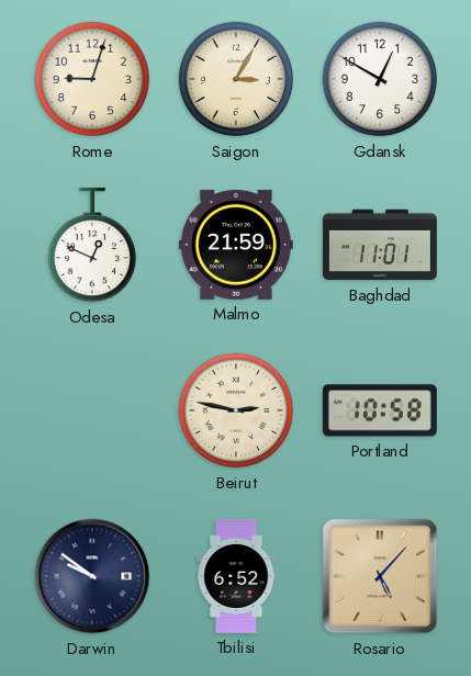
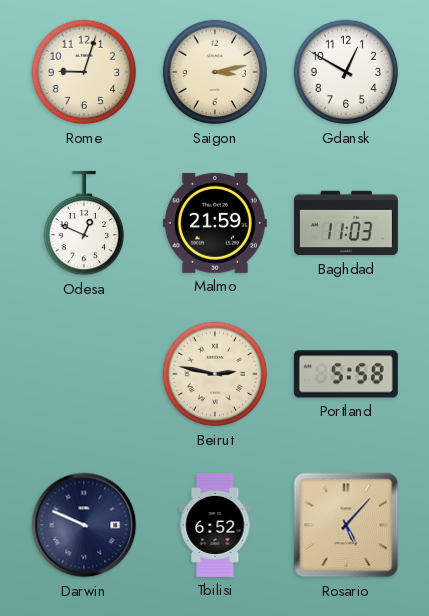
Saigon: 3:05 -> 3:13 (215, 72)
Baghdad: 11:01 -> 11:03 (346, 223)
Portland: 10:58 -> 5:58 (346, 374)
Darwin: 9:51 -> 9:49 (84, 525)
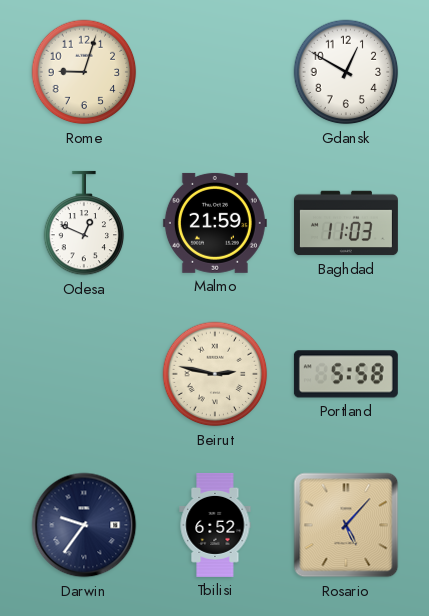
Saigon: 3:13 -> none (215, 72)
Darwin: 9:49 -> 9:36 (84, 525)
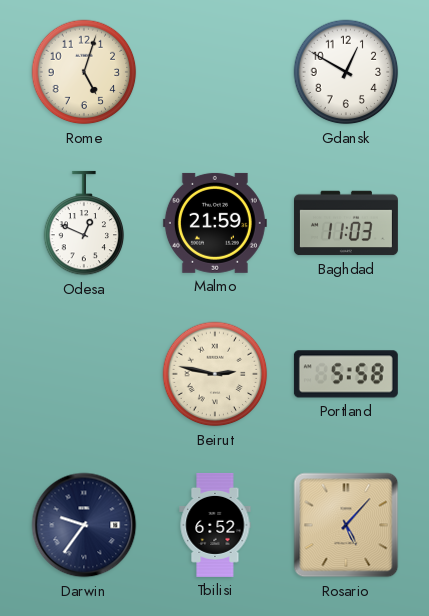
Rome: 9:03 -> 5:03 (84, 72)
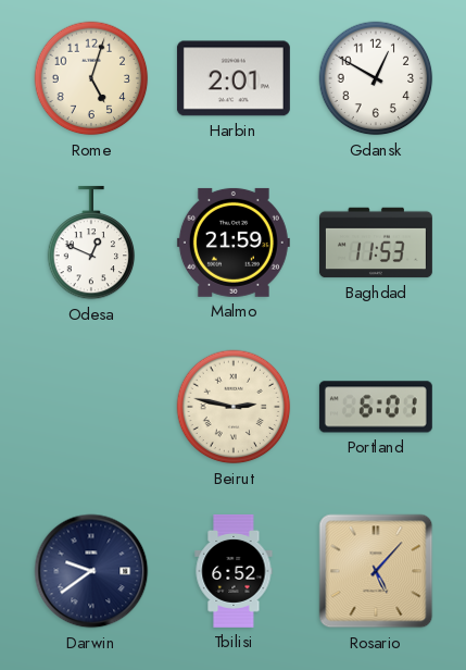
Harbin: none -> 2:01 (234, 78)
Baghdad: 11:03 -> 11:53 (376, 243)
Portland: 5:58 -> 6:01 (376, 407)
Darwin: 9:36 -> 9:39 (91, 571)
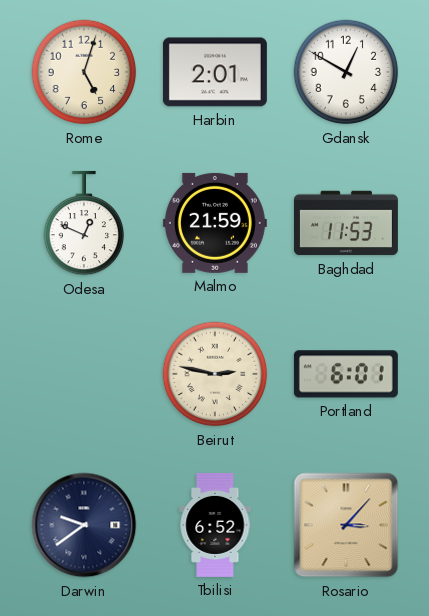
Rosario: 5:07 -> 3:07 (346, 525)
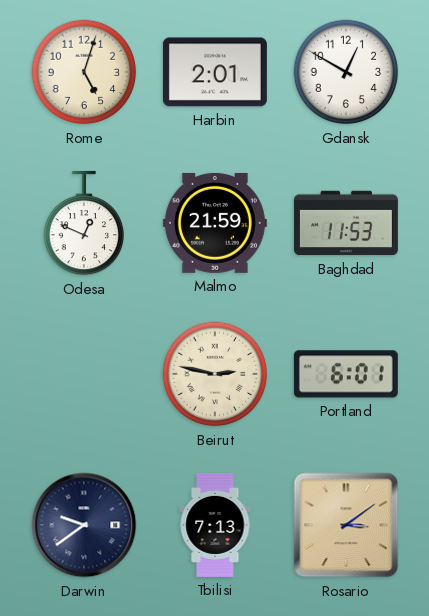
Tbilisi: 6:52 -> 7:13 (215, 525)
Rosario: 3:07 -> 3:09 (346, 525)
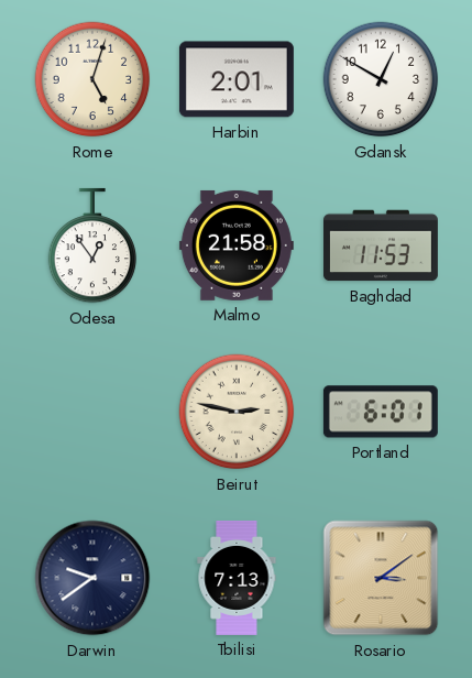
Odesa: 12:49 -> 12:54 (92, 245)
Malmo: 21:59 -> 21:58 (237, 245)
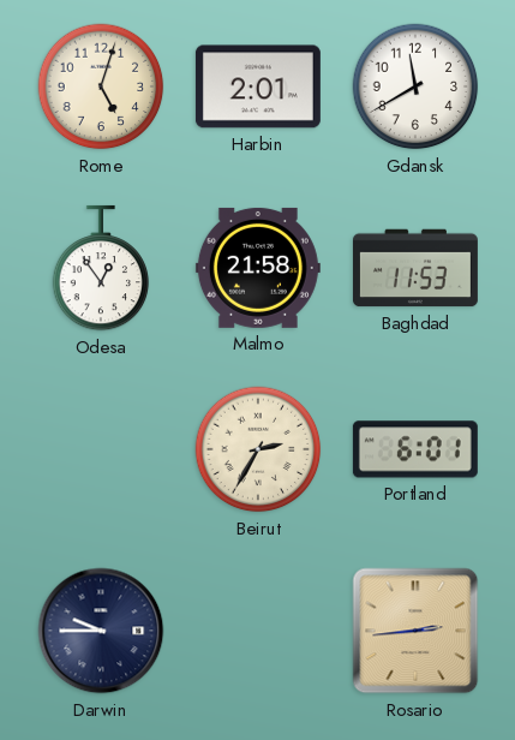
Gdansk: 12:50 -> 11:40 (415, 86)
Beirut: 2:47 -> 2:35 (258, 449)
Darwin: 9:39 -> 9:45 (101, 631)
Tbilisi: 7:13 -> none (237, 578)
Rosario: 3:09 -> 2:44 (415, 631)
